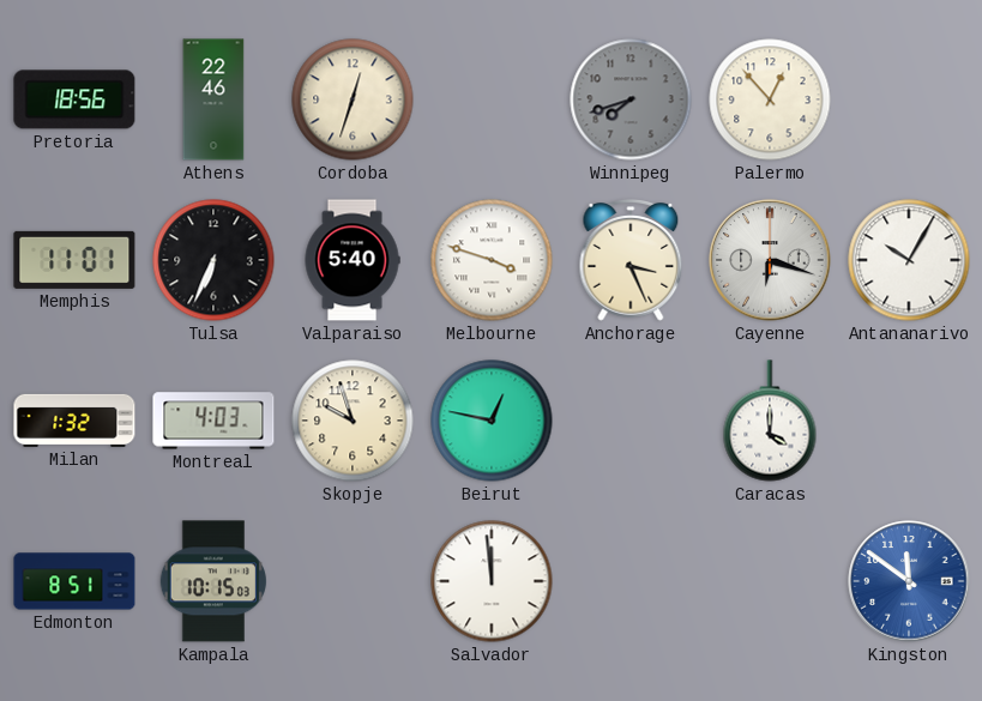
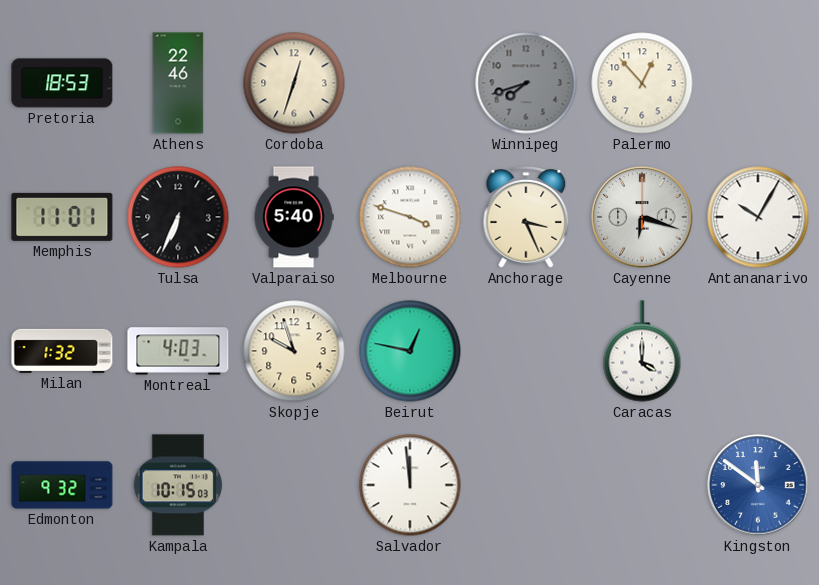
Pretoria: 18:56 -> 18:53 (62, 83)
Edmonton: 8:51 -> 9:32 (62, 485)
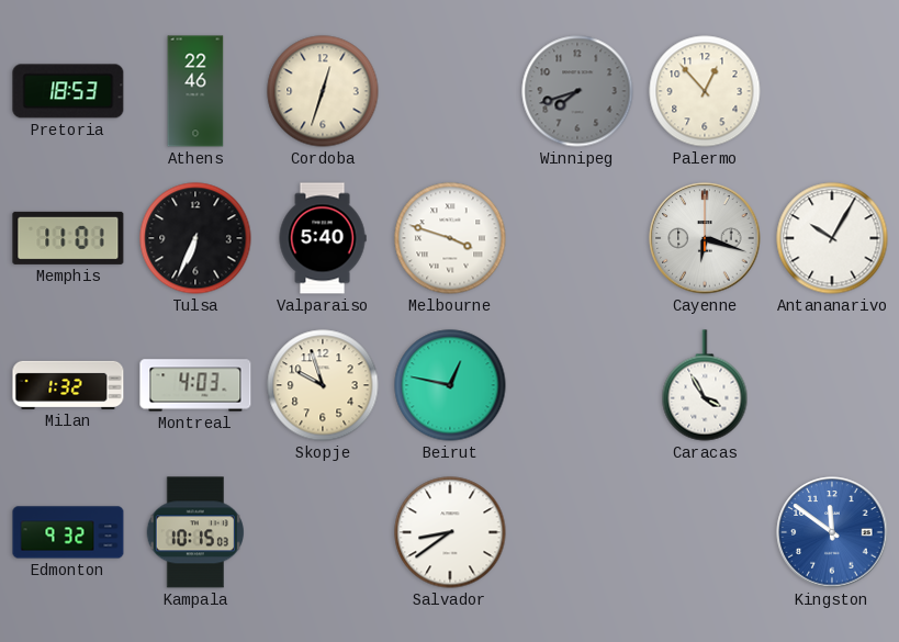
Anchorage: 3:26 -> none (526, 218)
Caracas: 4:00 -> 3:55 (705, 385)
Salvador: 11:59 -> 8:39 (450, 532)
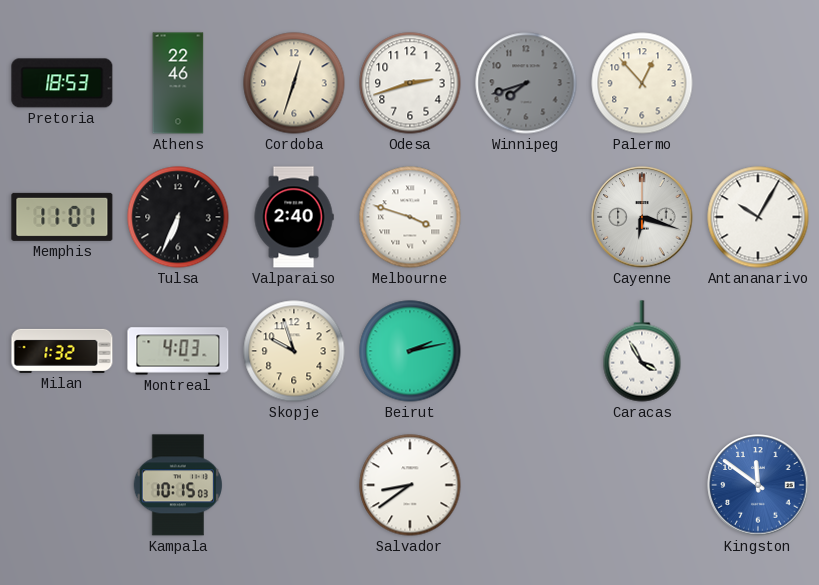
Odesa: none -> 2:42 (410, 83)
Valparaiso: 5:40 -> 2:40 (294, 217)
Beirut: 12:47 -> 2:13 (410, 351)
Edmonton: 9:32 -> none (68, 532)
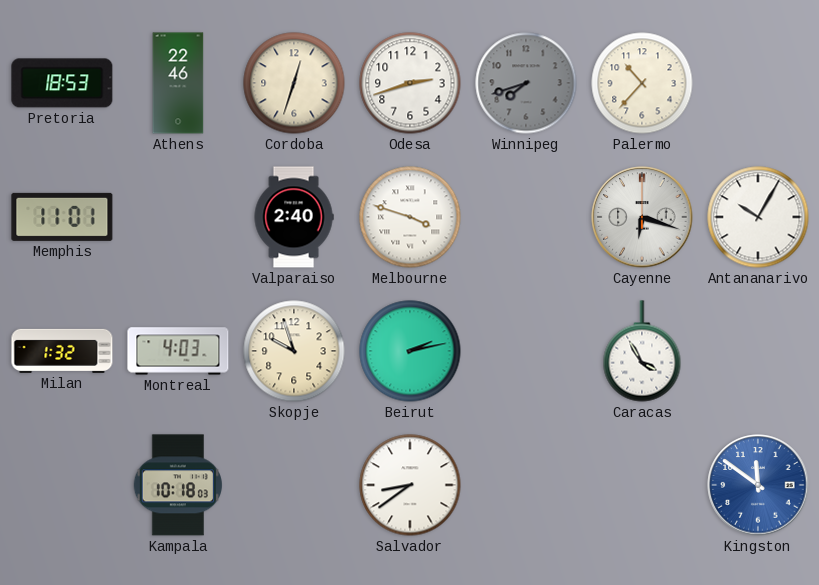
Palermo: 12:53 -> 10:37 (642, 83)
Tulsa: 6:34 -> none (178, 217)
Kampala: 10:15 -> 10:18 (178, 485)
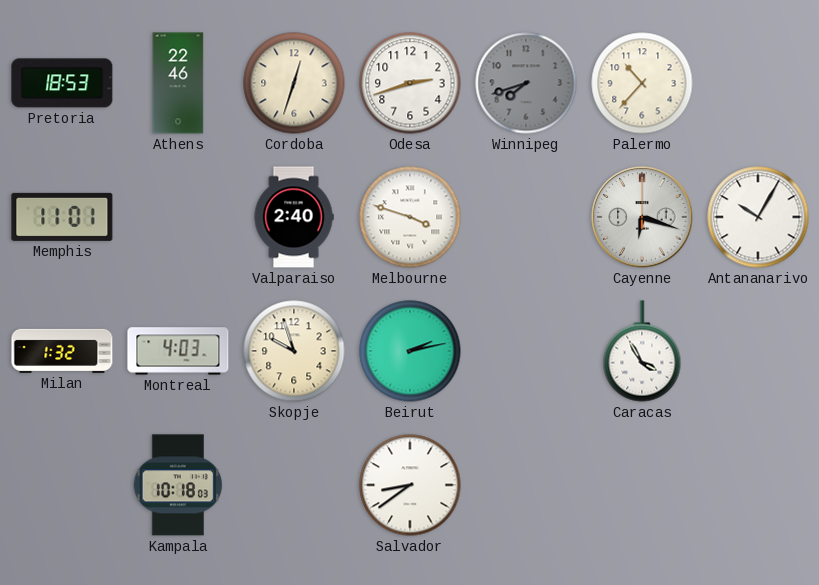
Kingston: 11:51 -> none (758, 485)
